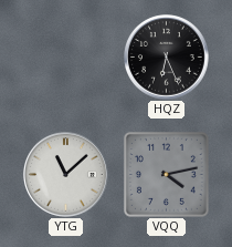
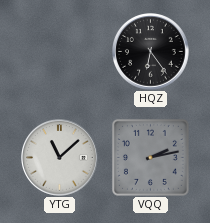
HQZ: 6:26 -> 6:24 (151, 52)
VQQ: 4:13 -> 2:13 (150, 157)
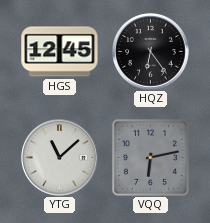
HGS: none -> 12:45 (60, 52)
VQQ: 2:13 -> 6:13 (150, 157)
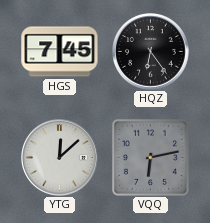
HGS: 12:45 -> 7:45 (60, 52)
YTG: 11:08 -> 12:08 (60, 158)
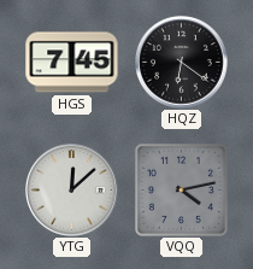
HQZ: 6:24 -> 6:21 (182, 63)
VQQ: 6:13 -> 4:13 (181, 189)
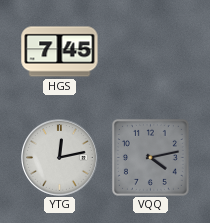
HQZ: 6:21 -> none (182, 63)
YTG: 12:08 -> 12:13 (60, 158)
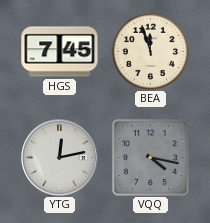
BEA: none -> 11:57 (150, 51)
VQQ: 4:13 -> 4:17 (150, 157)
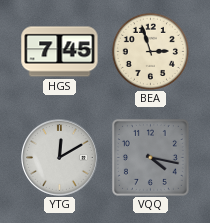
BEA: 11:57 -> 2:57 (150, 51)
YTG: 12:13 -> 12:10 (60, 158)
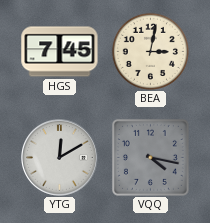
BEA: 2:57 -> 3:02 (150, 51)
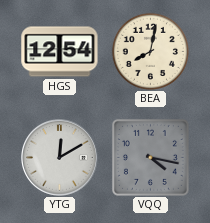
HGS: 7:45 -> 12:54 (60, 52)
BEA: 3:02 -> 8:02 (150, 51)
